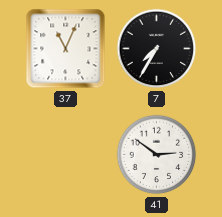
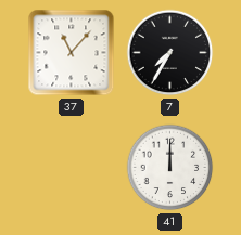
37: 11:04 -> 11:07 (72, 53)
41: 2:51 -> 12:00 (170, 168)
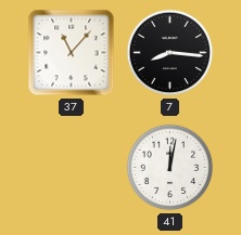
7: 7:35 -> 8:16 (170, 53)
41: 12:00 -> 12:02 (170, 168)
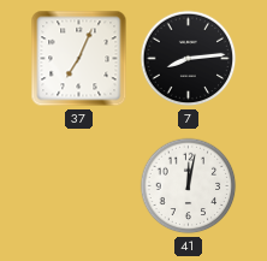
37: 11:07 -> 7:04 (79, 59)
7: 8:16 -> 8:14 (189, 59)
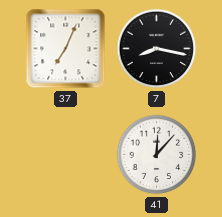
7: 8:14 -> 8:17 (157, 49)
41: 12:02 -> 12:07 (157, 155)
